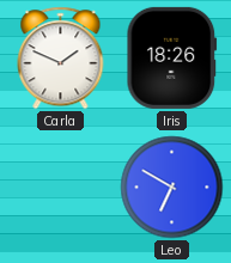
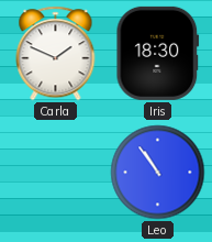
Iris: 18:26 -> 18:30 (158, 53)
Leo: 6:50 -> 10:54 (158, 173)
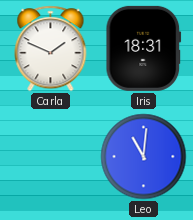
Iris: 18:30 -> 18:31 (144, 48)
Leo: 10:54 -> 11:01 (144, 157)
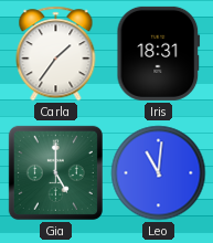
Carla: 1:49 -> 1:36 (56, 54)
Gia: none -> 5:00 (55, 172)
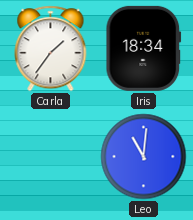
Iris: 18:31 -> 18:34 (144, 48)
Gia: 5:00 -> none (55, 172)
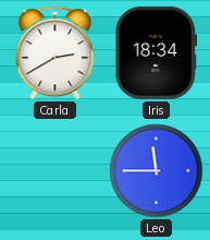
Carla: 1:36 -> 2:40 (55, 53)
Leo: 11:01 -> 11:45 (157, 171)
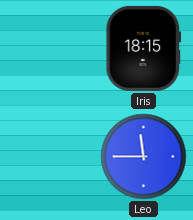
Carla: 2:40 -> none (55, 53)
Iris: 18:34 -> 18:15 (144, 48)
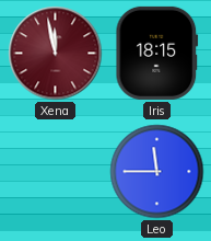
Xena: none -> 11:58 (56, 54)
